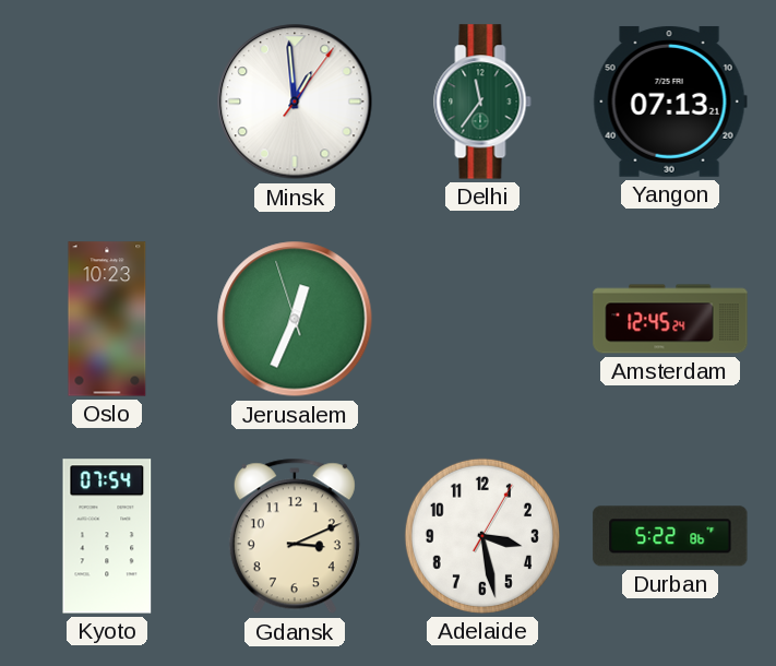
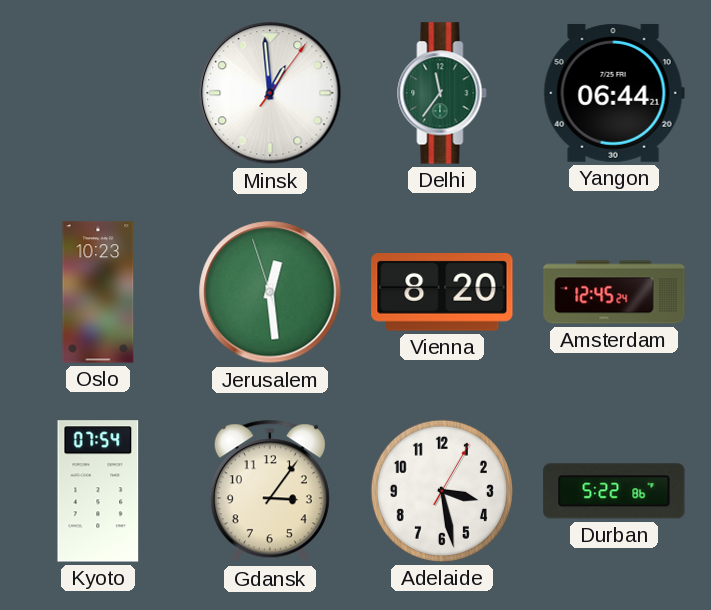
Yangon: 07:13 -> 06:44 (614, 93)
Jerusalem: 12:33 -> 12:28 (270, 292)
Vienna: none -> 8:20 (442, 293)
Gdansk: 3:11 -> 3:06 (270, 491)
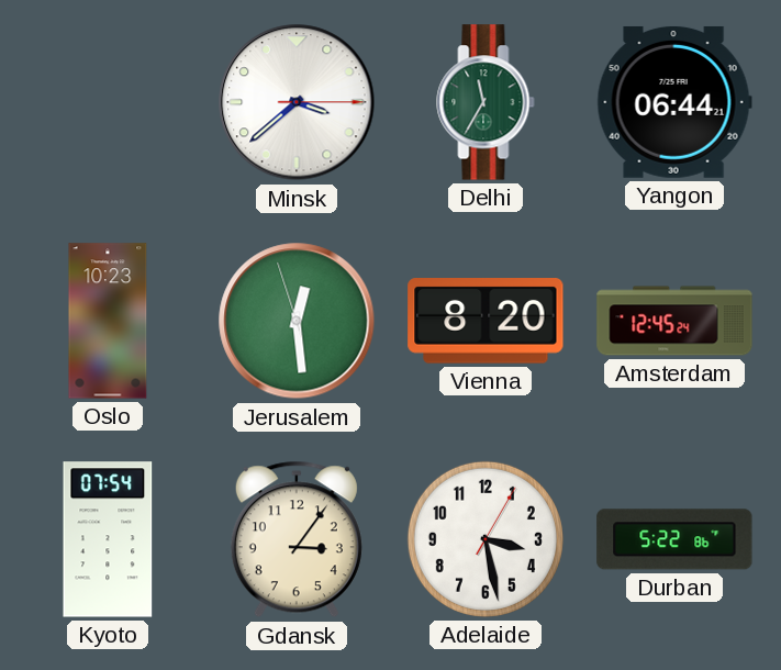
Minsk: 12:59 -> 3:38 (297, 102)
Delhi: 11:36 -> 11:35 (486, 102)
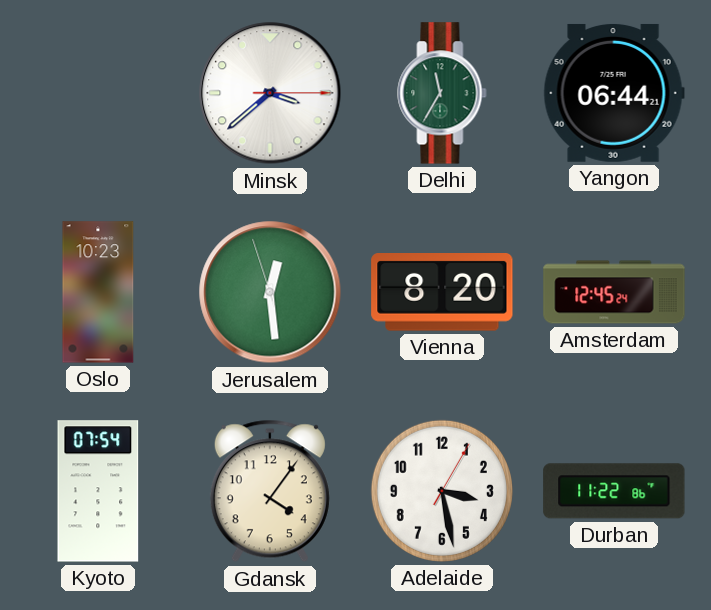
Gdansk: 3:06 -> 4:06 (270, 491)
Durban: 5:22 -> 11:22 (614, 491)
